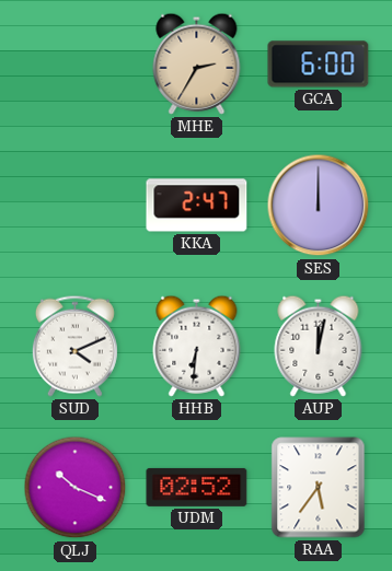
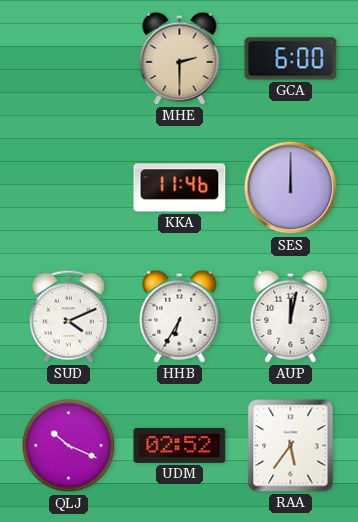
MHE: 2:35 -> 2:30 (180, 58)
KKA: 2:47 -> 11:46 (180, 188)
HHB: 6:31 -> 6:35 (180, 316)
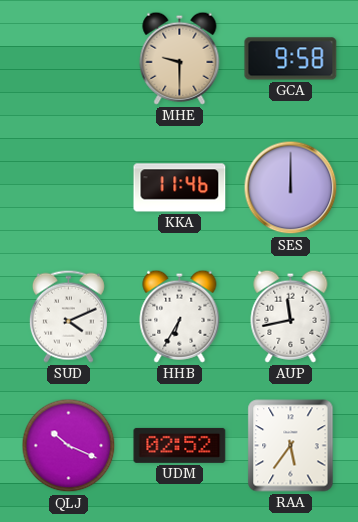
MHE: 2:30 -> 9:30 (180, 58)
GCA: 6:00 -> 9:58 (291, 59)
AUP: 12:02 -> 11:43 (291, 316)
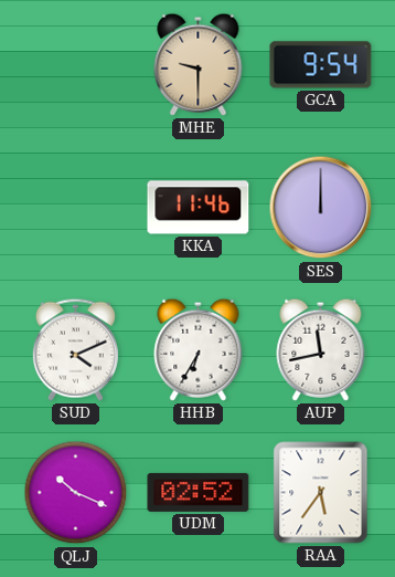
GCA: 9:58 -> 9:54 (321, 65)
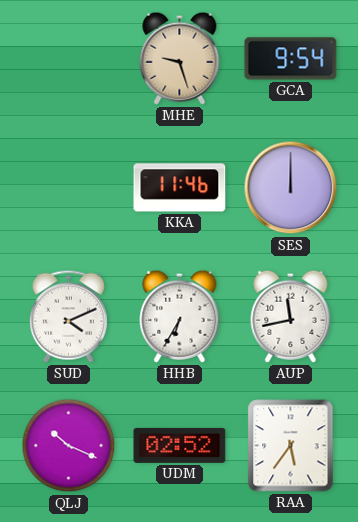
MHE: 9:30 -> 9:27 (180, 58)
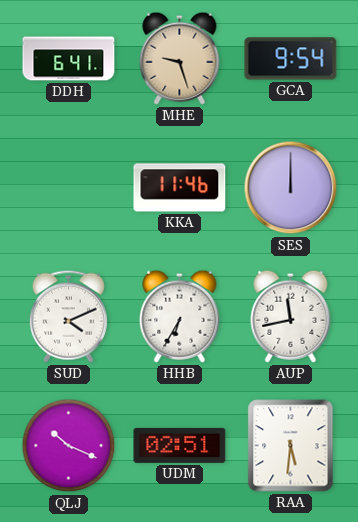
DDH: none -> 6:41 (69, 59)
UDM: 02:52 -> 02:51 (180, 445)
RAA: 5:36 -> 5:31 (291, 446)
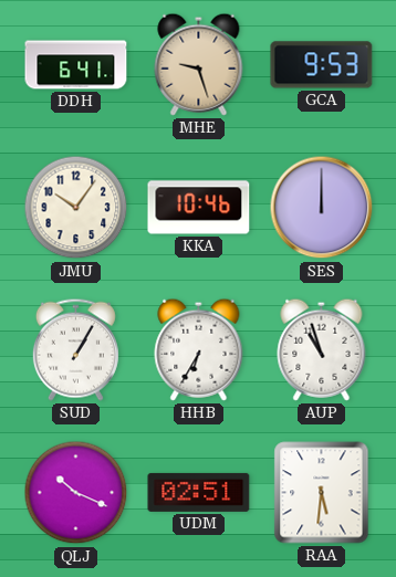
GCA: 9:54 -> 9:53 (322, 65)
JMU: none -> 10:06 (76, 208)
KKA: 11:46 -> 10:46 (199, 208)
SUD: 4:11 -> 1:05 (75, 349)
AUP: 11:43 -> 10:57 (322, 349)
